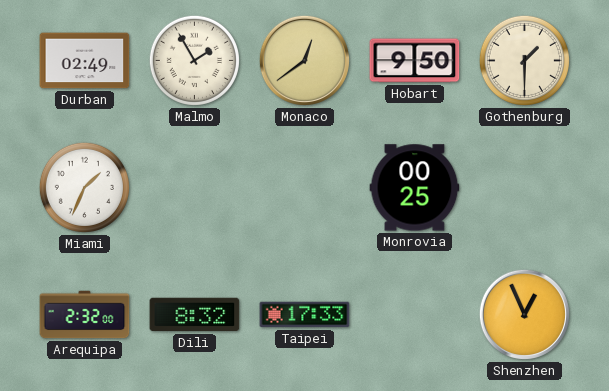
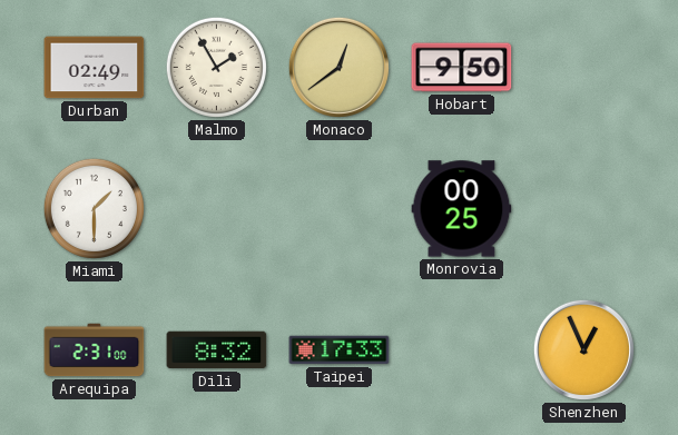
Gothenburg: 1:30 -> none (524, 60)
Miami: 1:34 -> 1:30 (94, 208)
Arequipa: 2:32 -> 2:31 (95, 350)
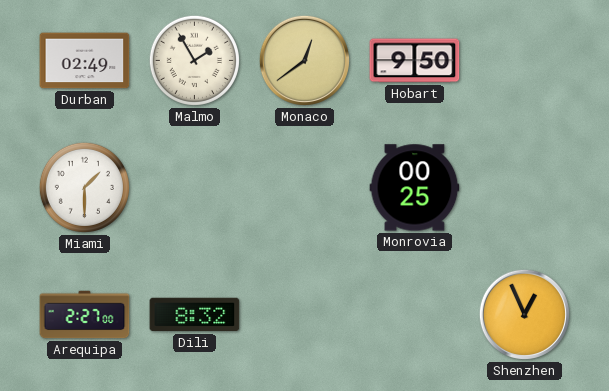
Arequipa: 2:31 -> 2:27 (85, 315)
Taipei: 17:33 -> none (340, 350)
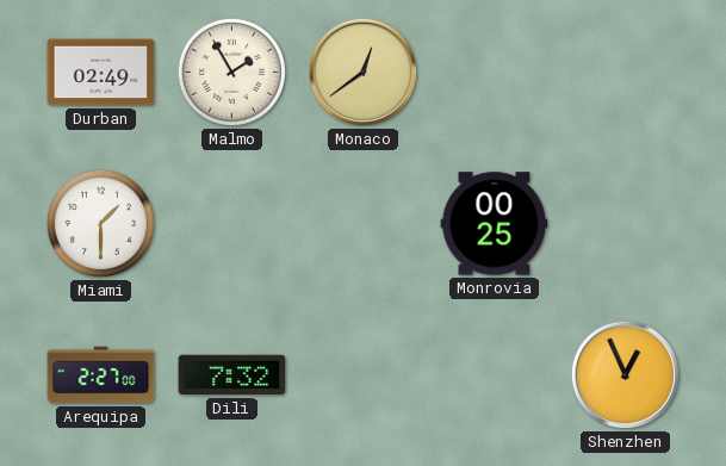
Hobart: 9:50 -> none (415, 61)
Dili: 8:32 -> 7:32 (232, 375)
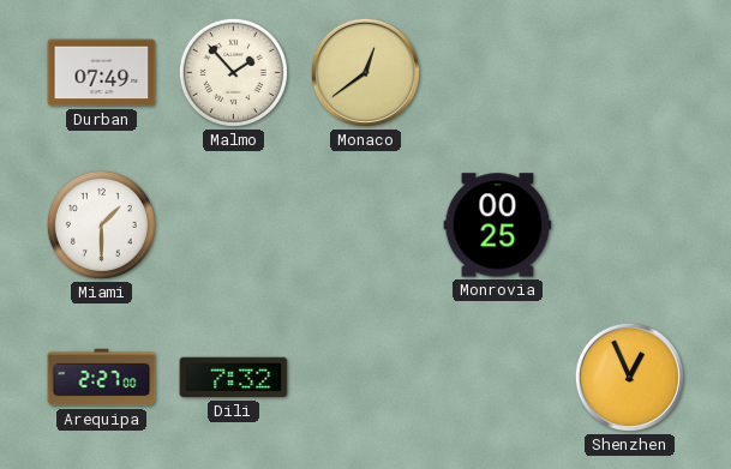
Durban: 02:49 -> 07:49 (102, 73)
Malmo: 1:55 -> 1:53 (233, 72)
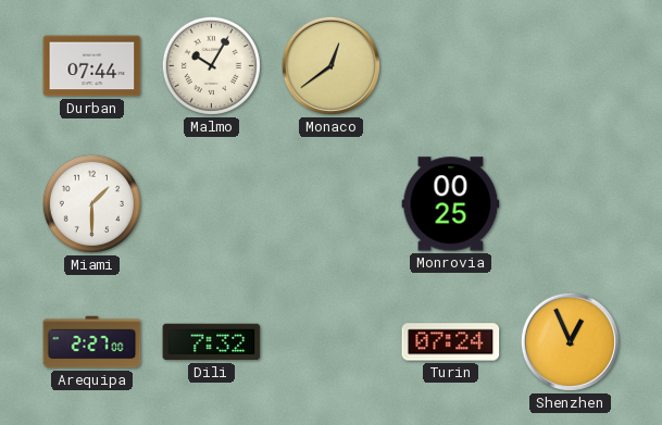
Durban: 07:49 -> 07:44 (92, 66)
Malmo: 1:53 -> 10:05 (211, 65)
Turin: none -> 07:24 (451, 342)
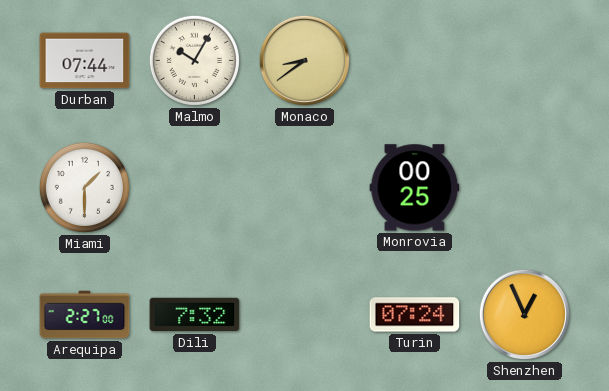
Monaco: 12:39 -> 8:39 (304, 60)
